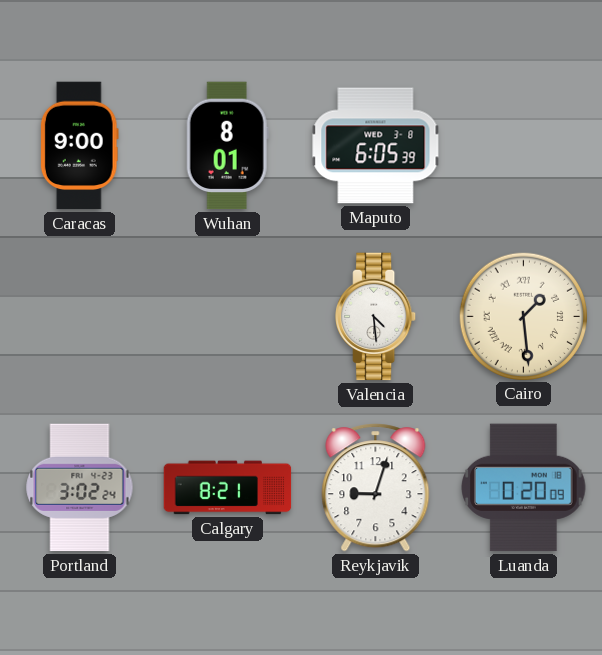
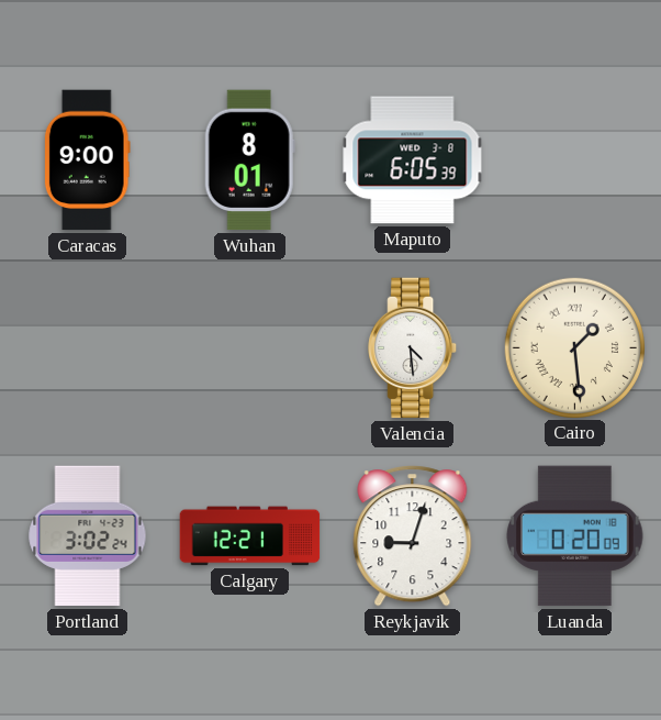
Calgary: 8:21 -> 12:21 (250, 536)
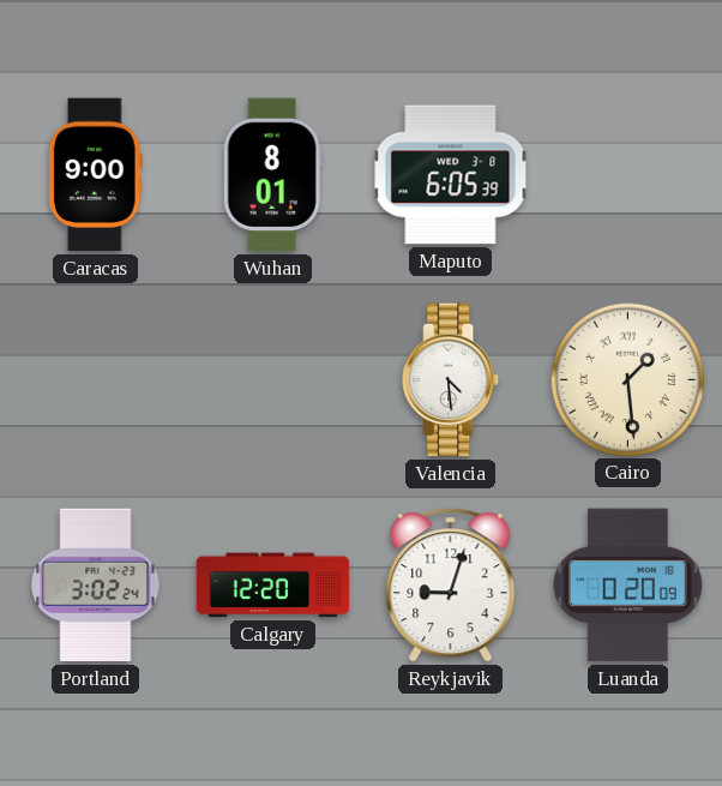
Calgary: 12:21 -> 12:20 (273, 586)
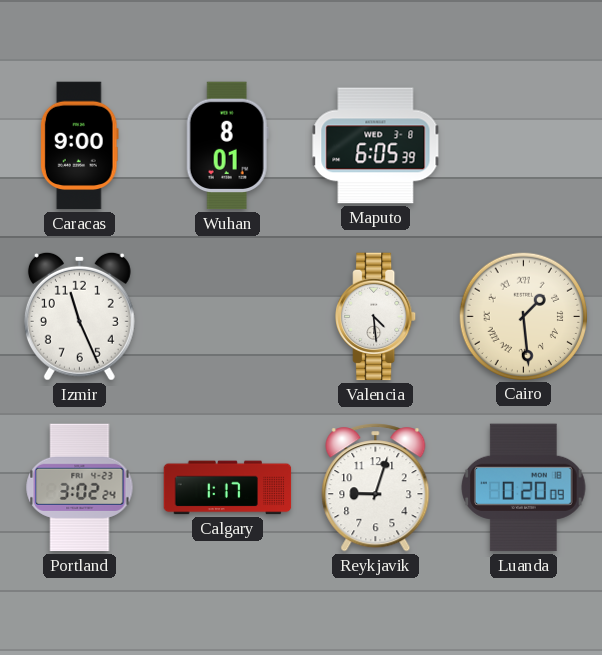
Izmir: none -> 11:26 (79, 316)
Calgary: 12:20 -> 1:17 (228, 488)
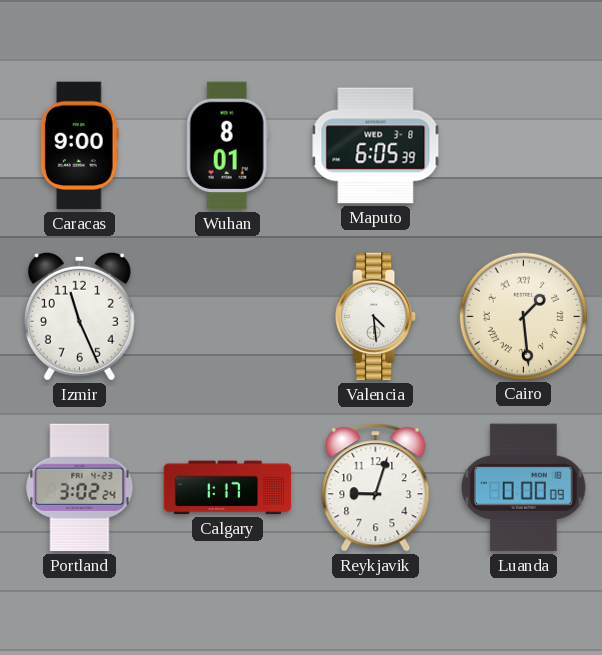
Luanda: 0:20 -> 0:00 (524, 488)
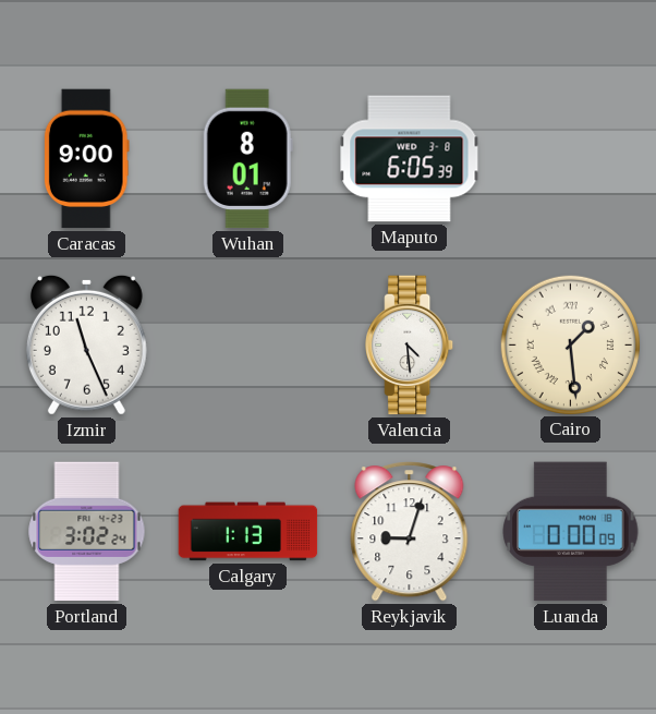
Calgary: 1:17 -> 1:13 (248, 532)
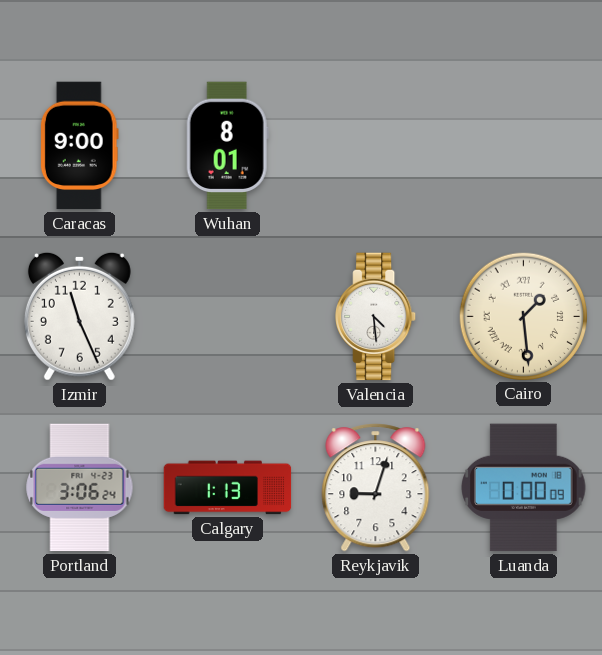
Maputo: 6:05 -> none (410, 159)
Portland: 3:02 -> 3:06 (80, 488)
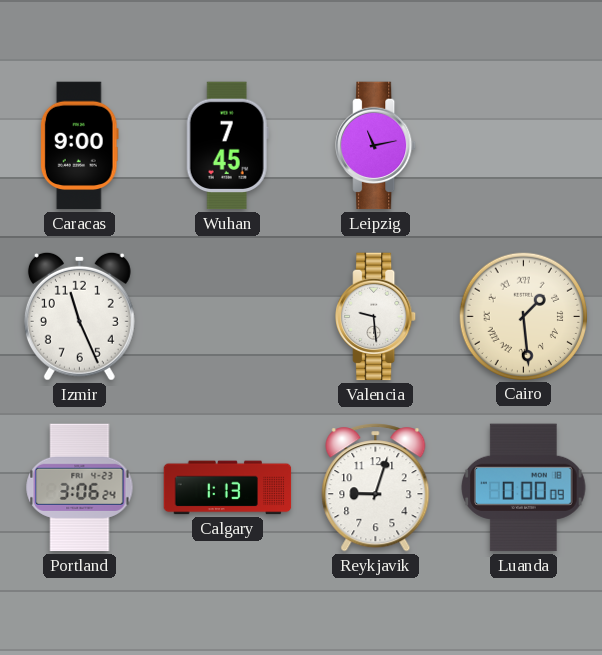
Wuhan: 8:01 -> 7:45 (227, 146)
Leipzig: none -> 11:13 (376, 146)
Valencia: 4:29 -> 9:29 (376, 317)
